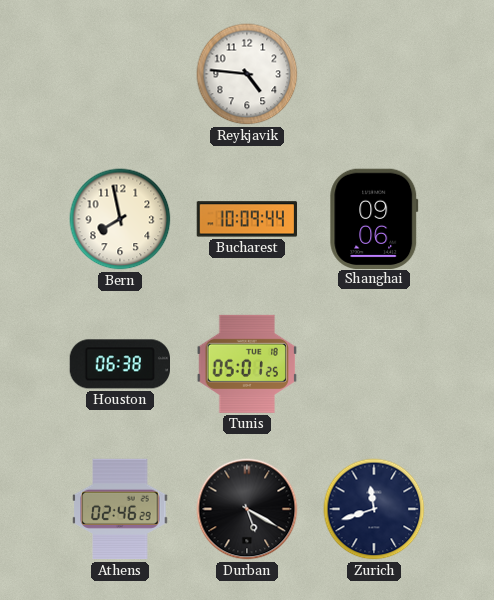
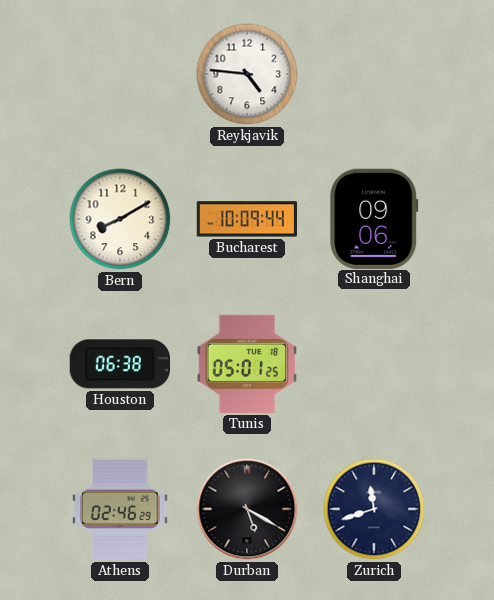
Bern: 7:58 -> 8:10 (120, 219)
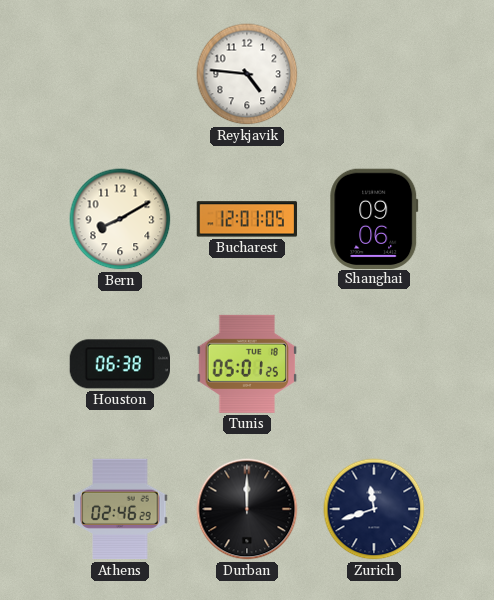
Bucharest: 10:09 -> 12:01 (247, 219)
Durban: 5:20 -> 12:00 (247, 509)
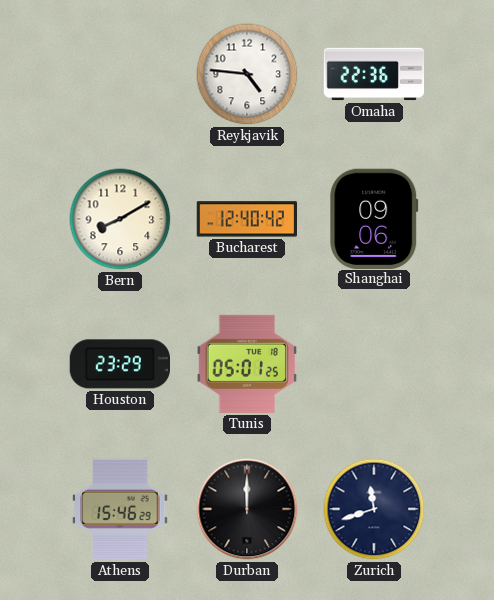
Omaha: none -> 22:36 (374, 74)
Bucharest: 12:01 -> 12:40 (247, 219)
Houston: 06:38 -> 23:29 (119, 364)
Athens: 02:46 -> 15:46 (120, 509)
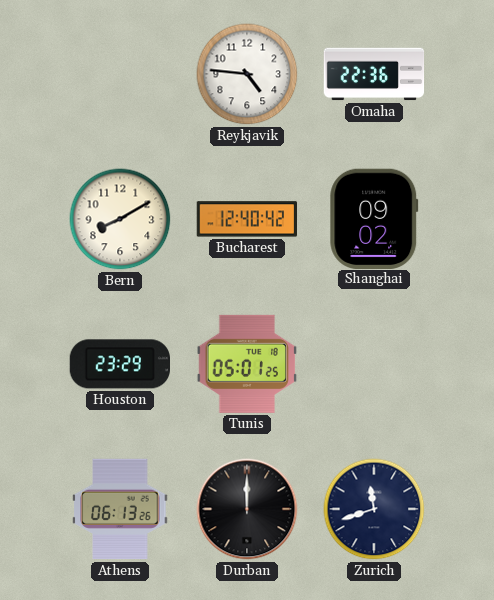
Shanghai: 09:06 -> 09:02 (374, 218)
Athens: 15:46 -> 06:13 (120, 509)
